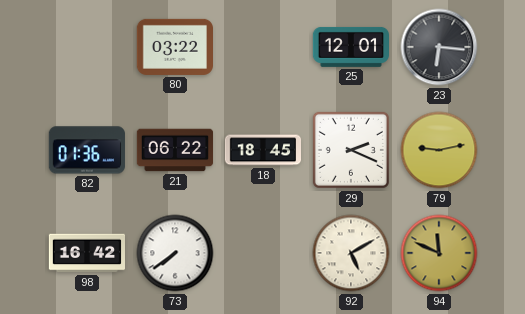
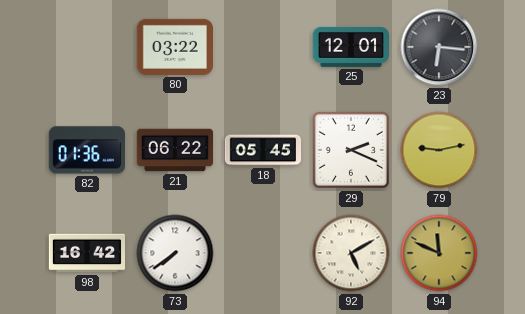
18: 18:45 -> 05:45 (262, 150)
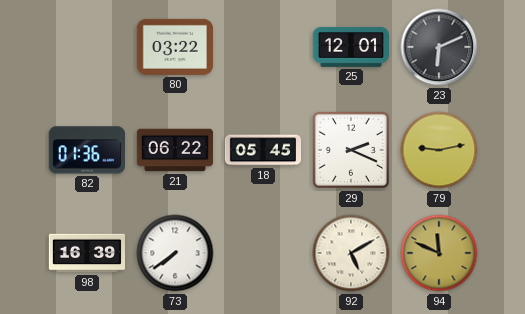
23: 6:16 -> 6:11 (439, 47)
98: 16:42 -> 16:39 (87, 253)
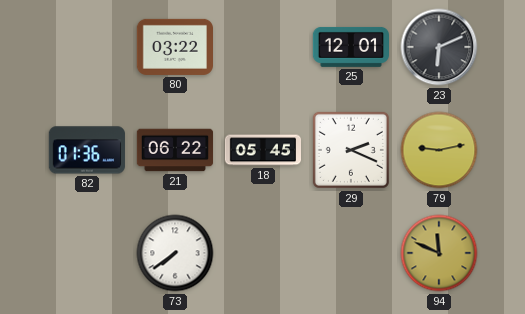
98: 16:39 -> none (87, 253)
92: 5:10 -> none (351, 253)
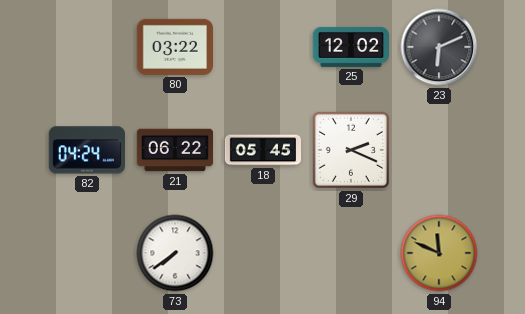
25: 12:01 -> 12:02 (350, 47)
82: 01:36 -> 04:24 (87, 150)
79: 9:13 -> none (439, 150)
